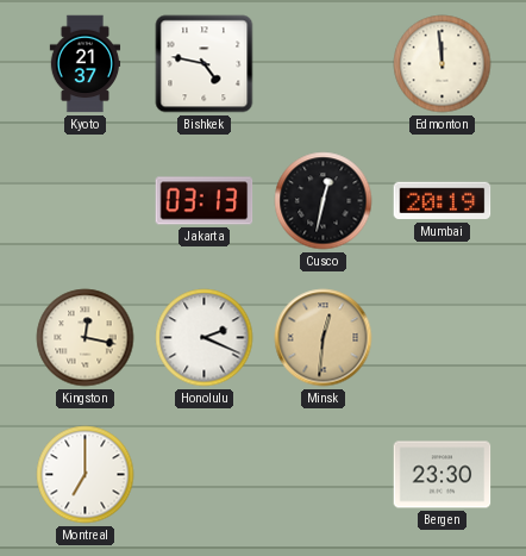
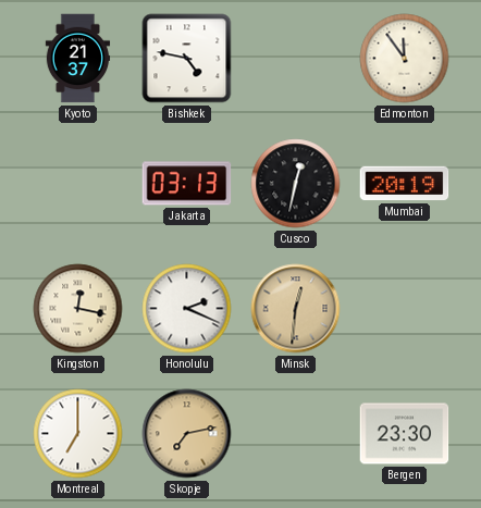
Edmonton: 11:59 -> 11:54 (405, 59)
Skopje: none -> 7:13 (187, 434)
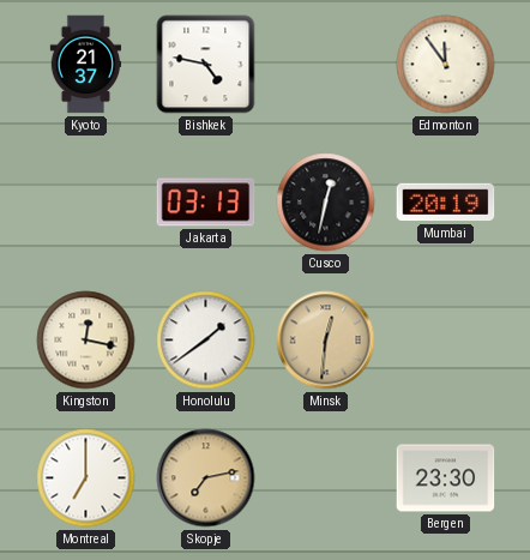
Honolulu: 2:19 -> 1:39 (206, 341)
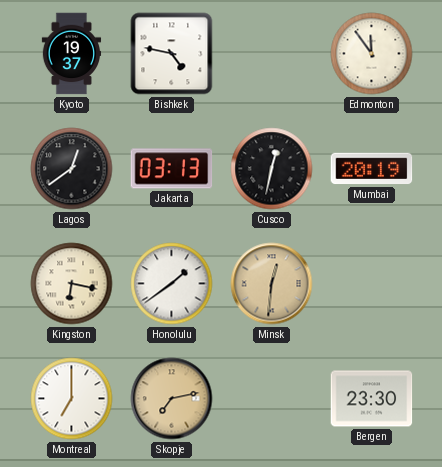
Kyoto: 21:37 -> 19:37 (72, 54)
Lagos: none -> 12:39 (72, 169)
Kingston: 12:17 -> 6:17 (72, 284)
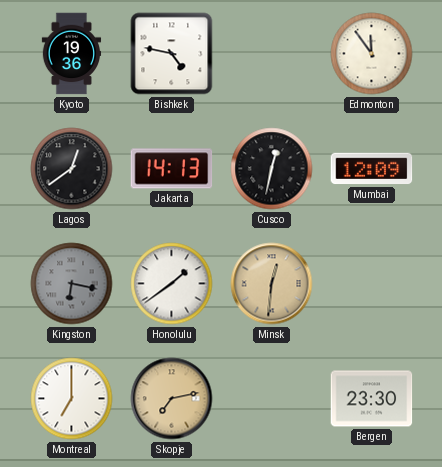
Kyoto: 19:37 -> 19:36 (72, 54)
Jakarta: 03:13 -> 14:13 (172, 169)
Mumbai: 20:19 -> 12:09 (372, 169)
Kingston dial: cream -> grey (72, 284)
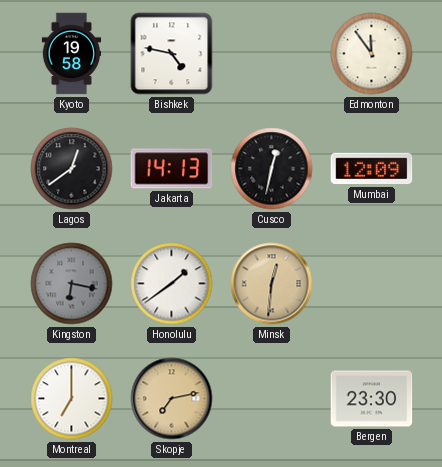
Kyoto: 19:36 -> 19:58 (72, 54)
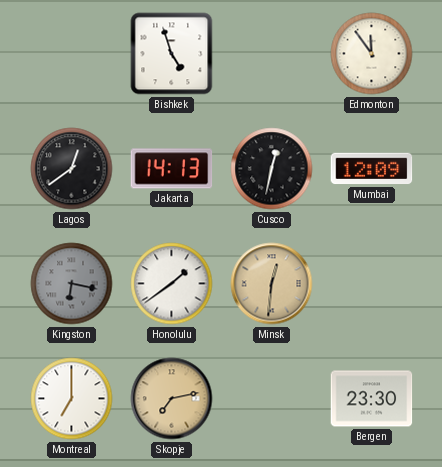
Kyoto: 19:58 -> none (72, 54)
Bishkek: 4:47 -> 4:57 (172, 54)
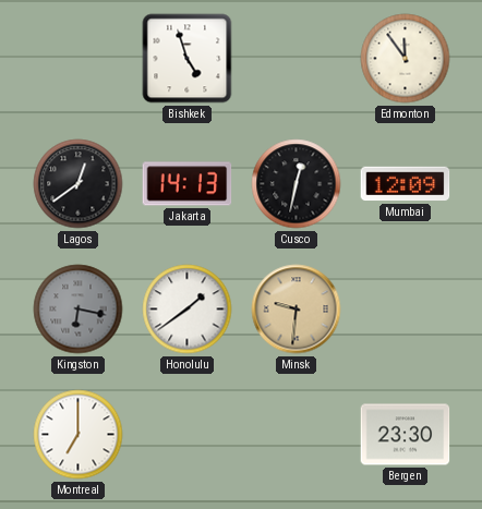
Minsk: 12:31 -> 9:31 (297, 310)
Skopje: 7:13 -> none (172, 399)
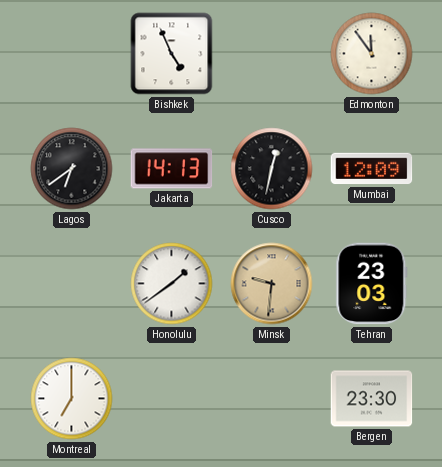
Bishkek: 4:57 -> 4:56 (172, 54)
Lagos: 12:39 -> 6:39 (72, 169)
Kingston: 6:17 -> none (79, 310)
Tehran: none -> 23:03 (372, 284)
